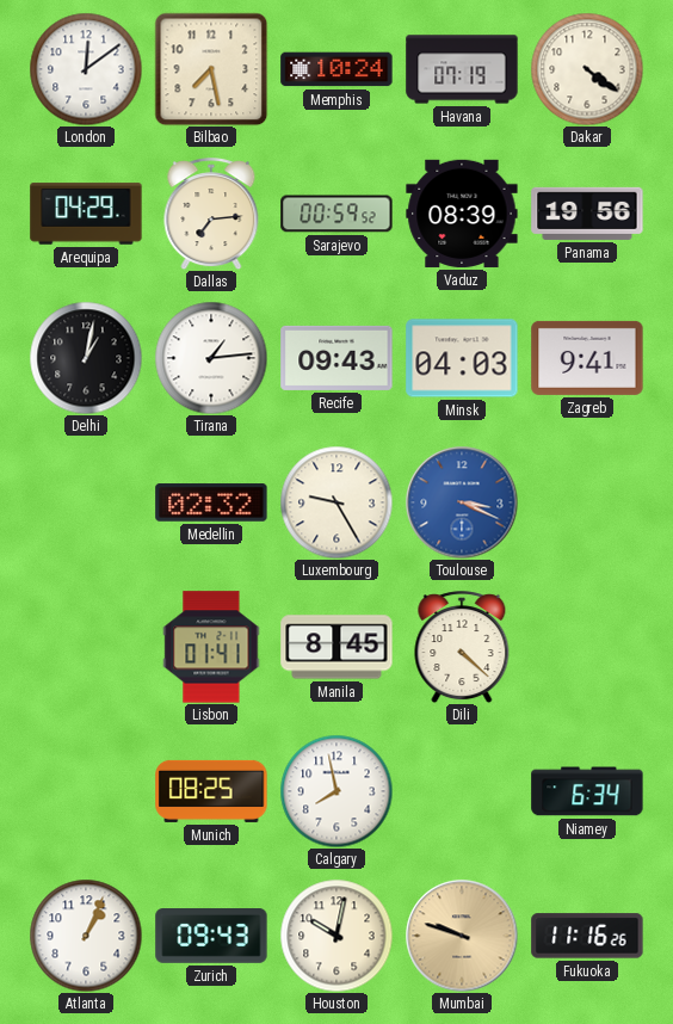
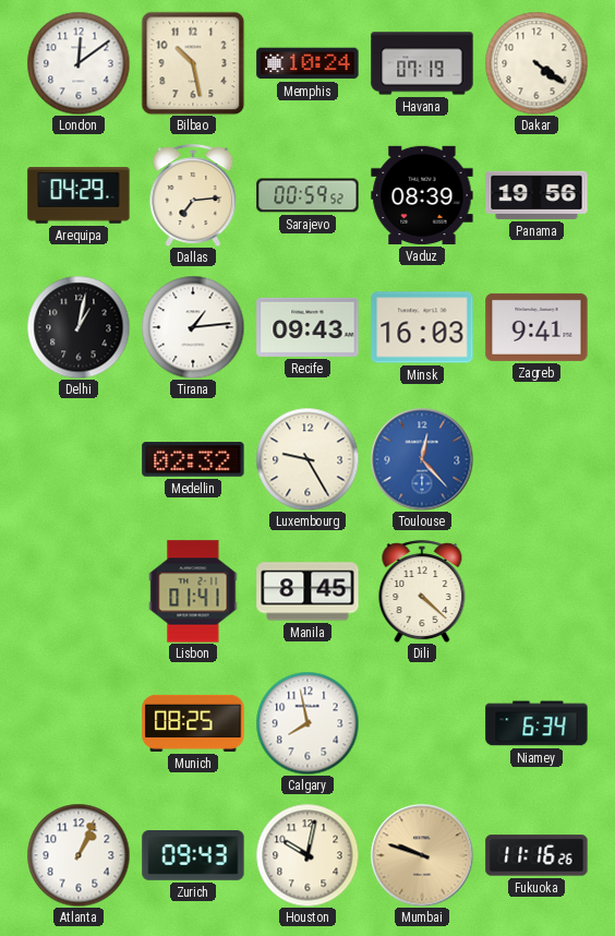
Bilbao: 7:28 -> 10:28 (193, 63)
Minsk: 04:03 -> 16:03 (422, 327)
Toulouse: 3:19 -> 12:23 (422, 459)
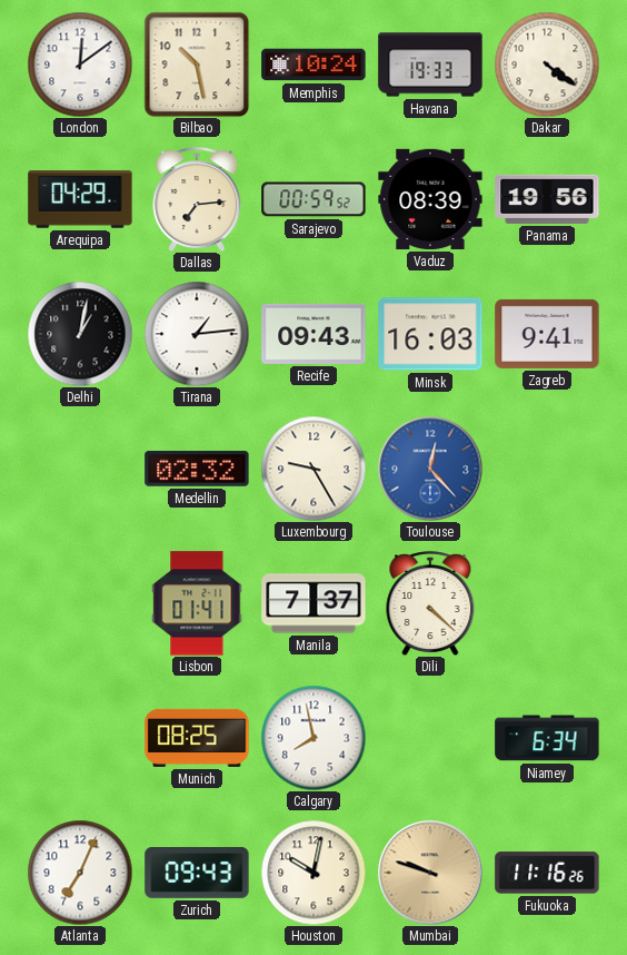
Havana: 07:19 -> 19:33 (430, 65)
Manila: 8:45 -> 7:37 (313, 603)
Atlanta: 1:04 -> 7:04 (80, 873)
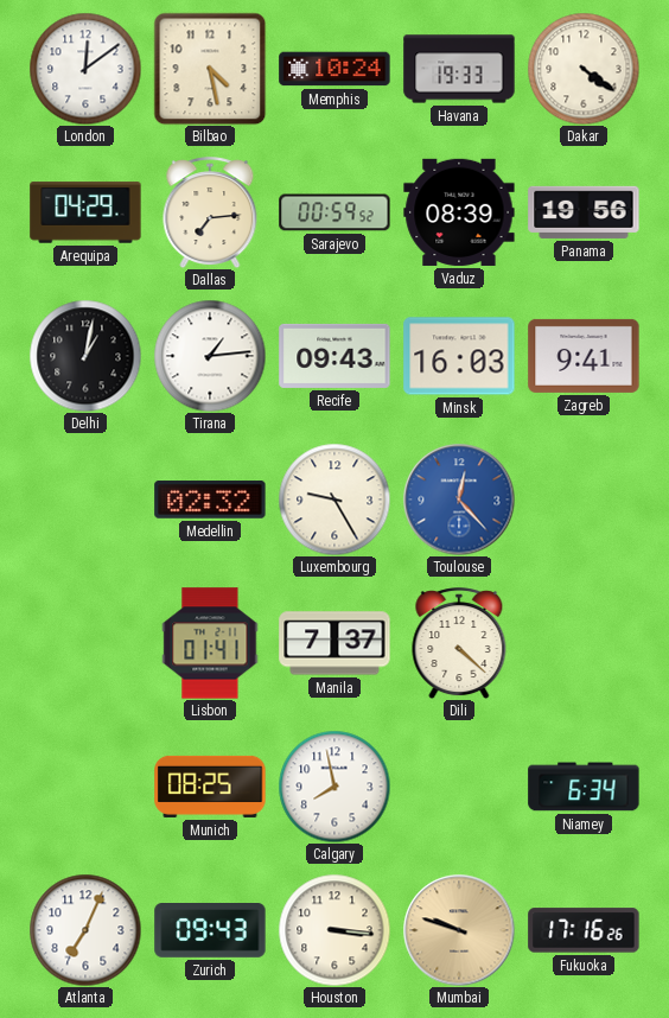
Bilbao: 10:28 -> 4:28 (210, 69)
Houston: 10:02 -> 3:16 (334, 930)
Fukuoka: 11:16 -> 17:16 (584, 930)
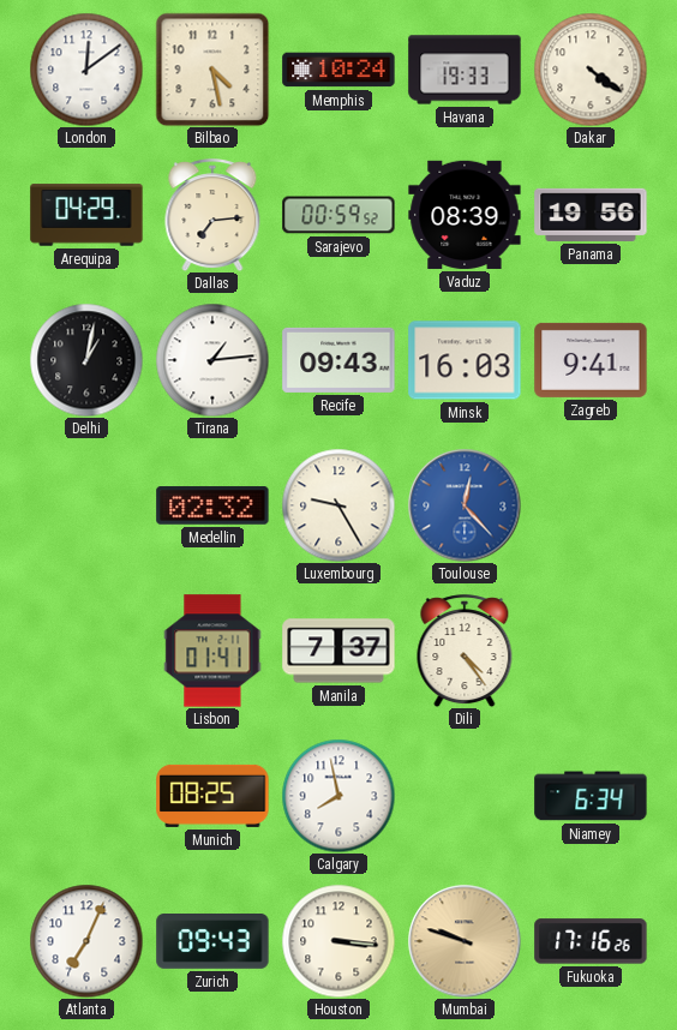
Dili: 4:22 -> 4:24 (465, 651)
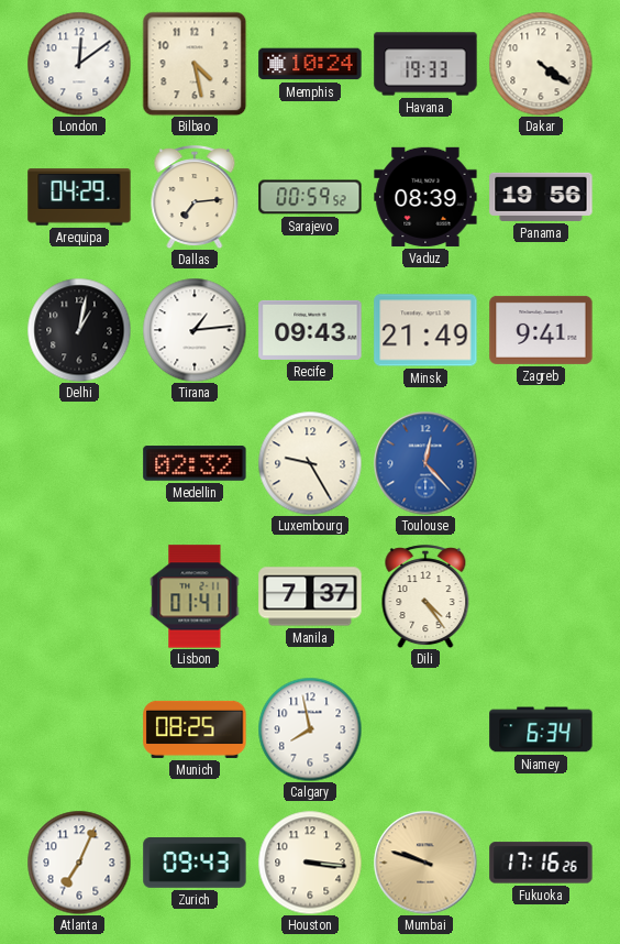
Minsk: 16:03 -> 21:49 (425, 330)
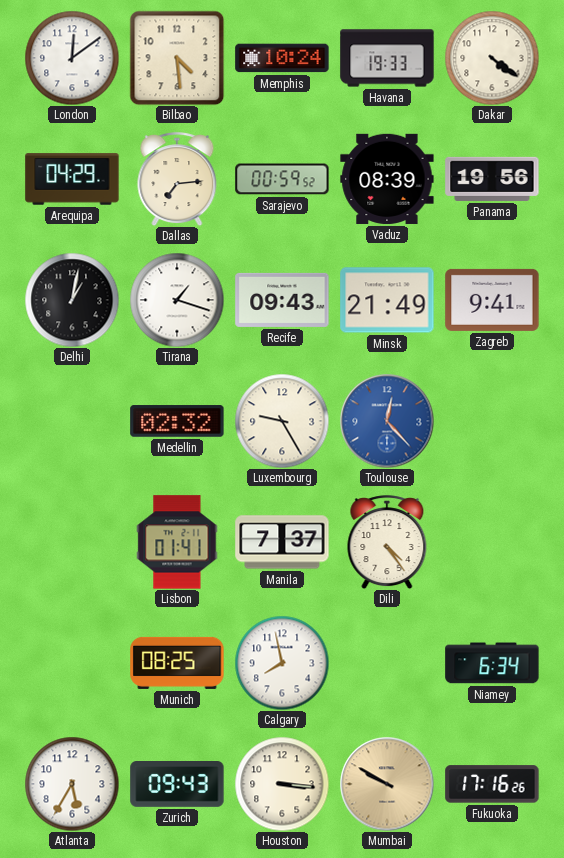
Bilbao: 4:28 -> 4:29 (177, 58)
Tirana: 1:14 -> 1:18 (177, 300)
Atlanta: 7:04 -> 5:35 (72, 784)
Mumbai: 9:48 -> 9:50 (387, 784)
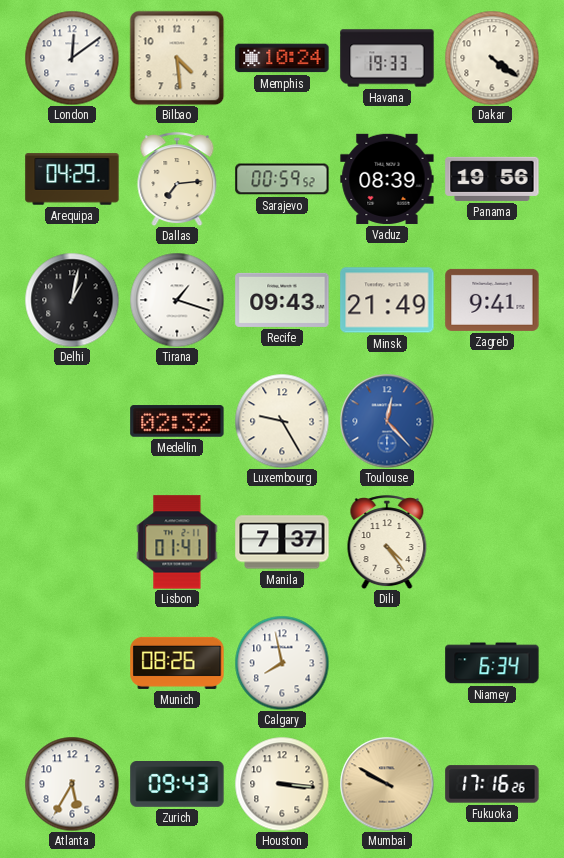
Munich: 08:25 -> 08:26 (177, 663)
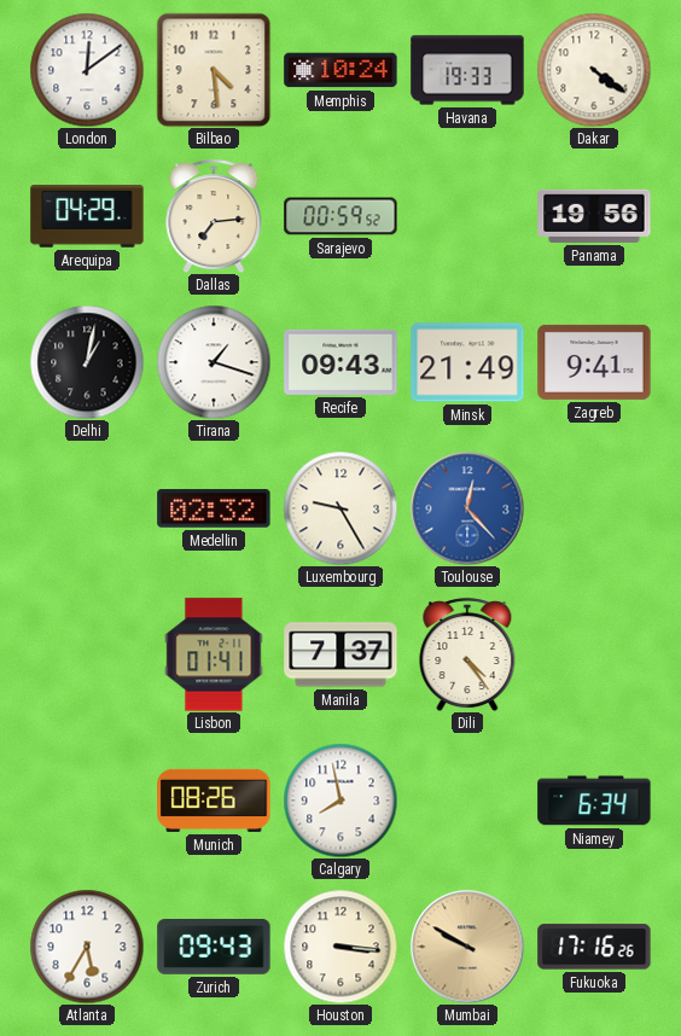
Vaduz: 08:39 -> none (387, 179)
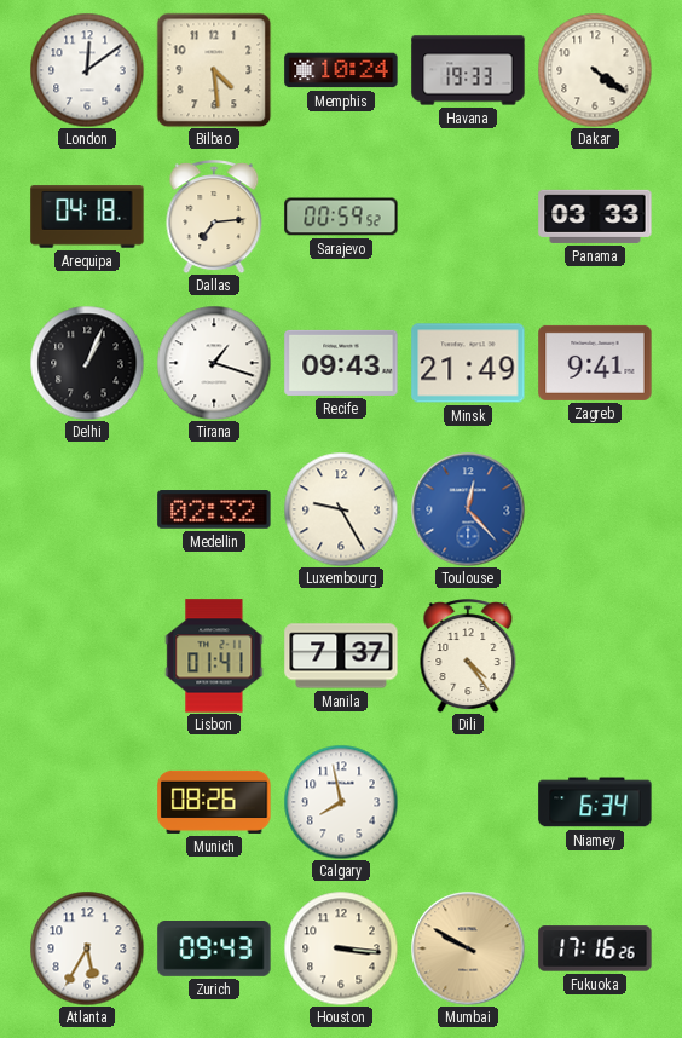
Arequipa: 04:29 -> 04:18 (87, 217)
Panama: 19:56 -> 03:33 (595, 217)
Delhi: 1:02 -> 1:04 (87, 363)
